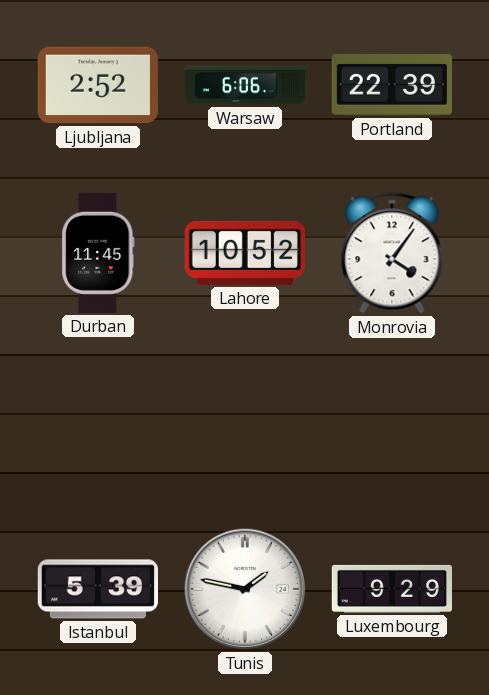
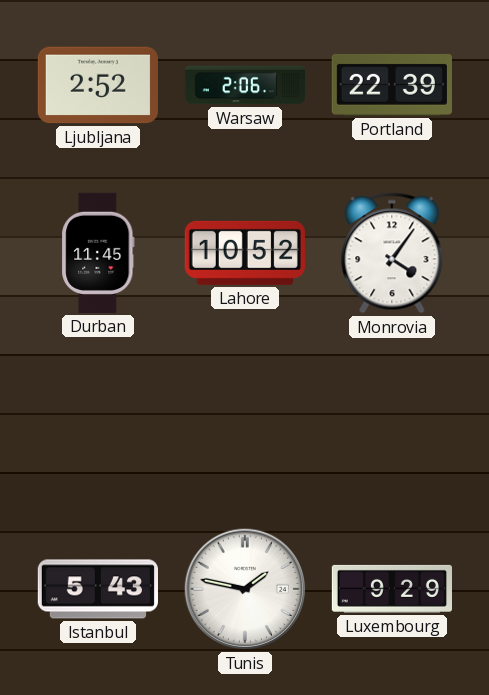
Warsaw: 6:06 -> 2:06 (244, 85)
Istanbul: 5:39 -> 5:43 (97, 589)
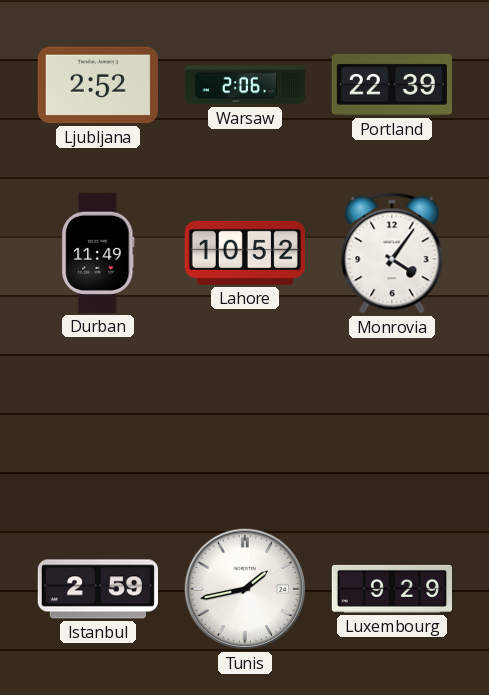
Durban: 11:45 -> 11:49 (98, 253)
Istanbul: 5:43 -> 2:59 (97, 589)
Tunis: 1:47 -> 1:43 (245, 589)
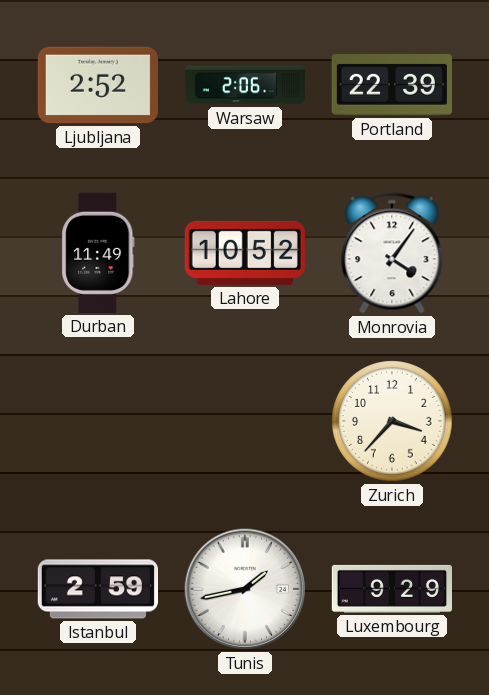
Zurich: none -> 3:37 (392, 421)
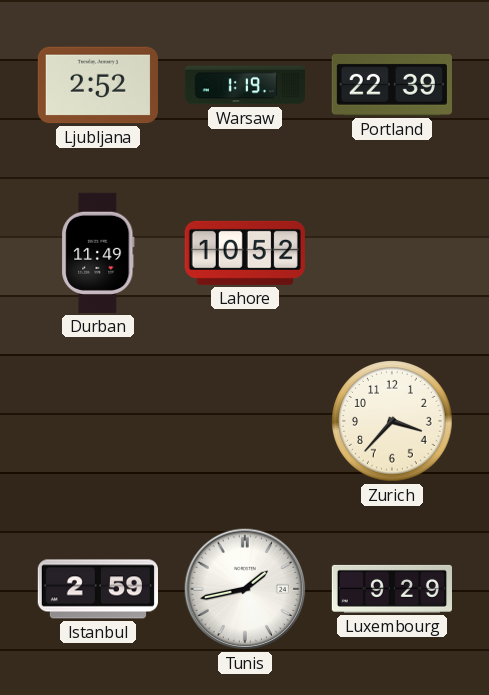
Warsaw: 2:06 -> 1:19 (244, 85)
Monrovia: 4:06 -> none (392, 253)
